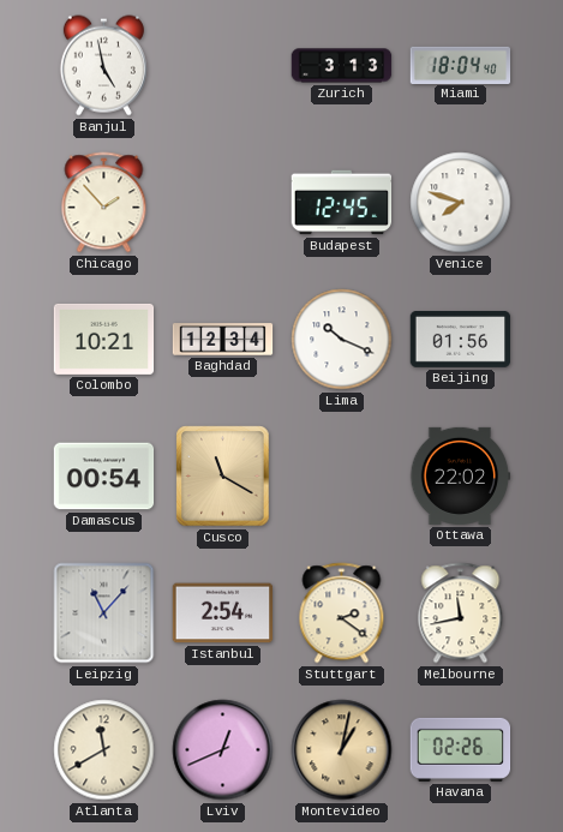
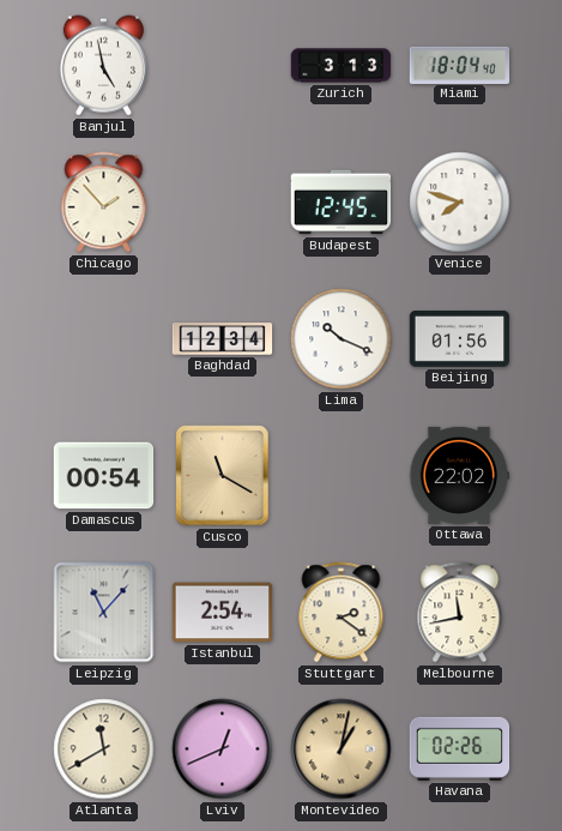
Colombo: 10:21 -> none (104, 339)
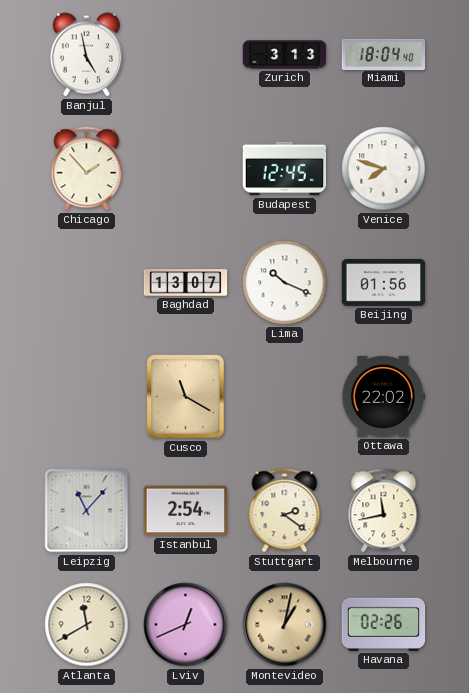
Baghdad: 12:34 -> 13:07 (186, 283)
Damascus: 00:54 -> none (104, 476)
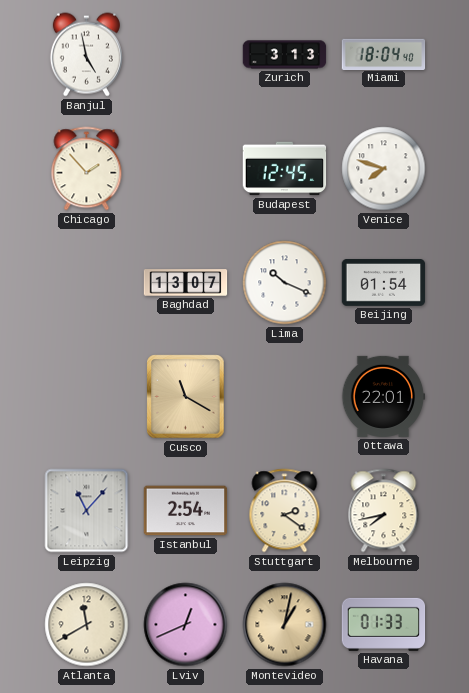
Beijing: 01:56 -> 01:54 (384, 283)
Ottawa: 22:02 -> 22:01 (384, 396)
Melbourne: 11:43 -> 7:43 (384, 511)
Havana: 02:26 -> 01:33 (384, 624)
